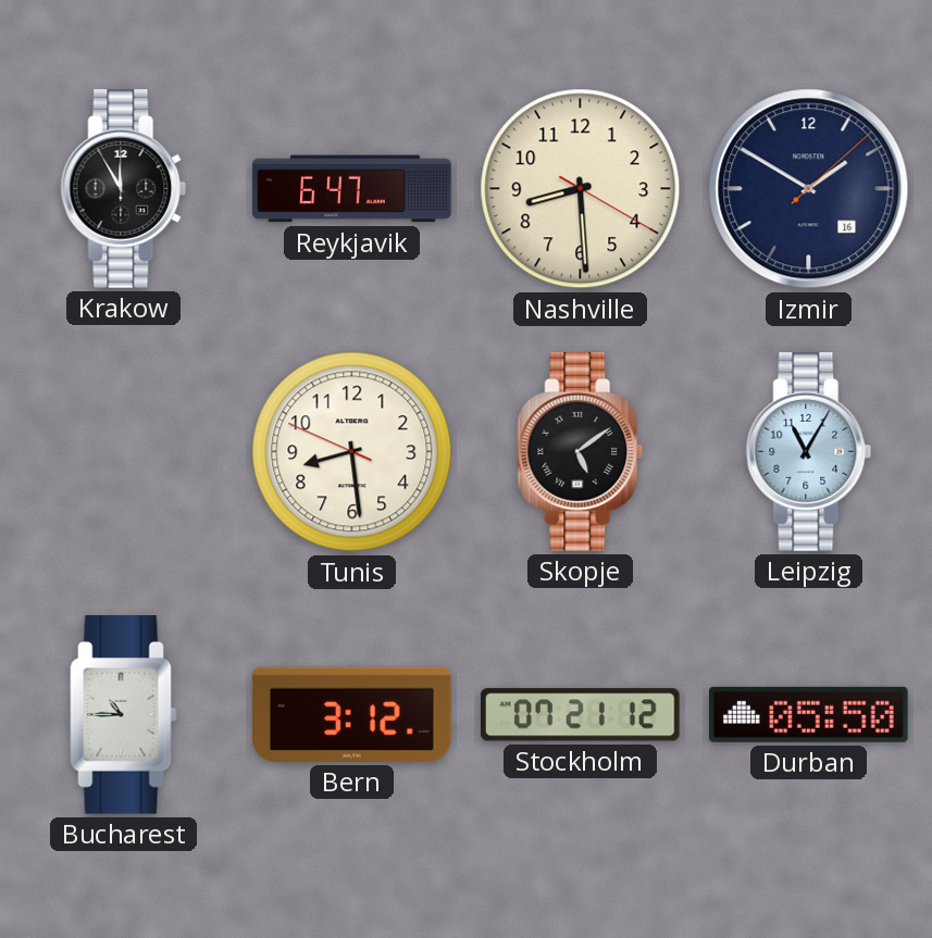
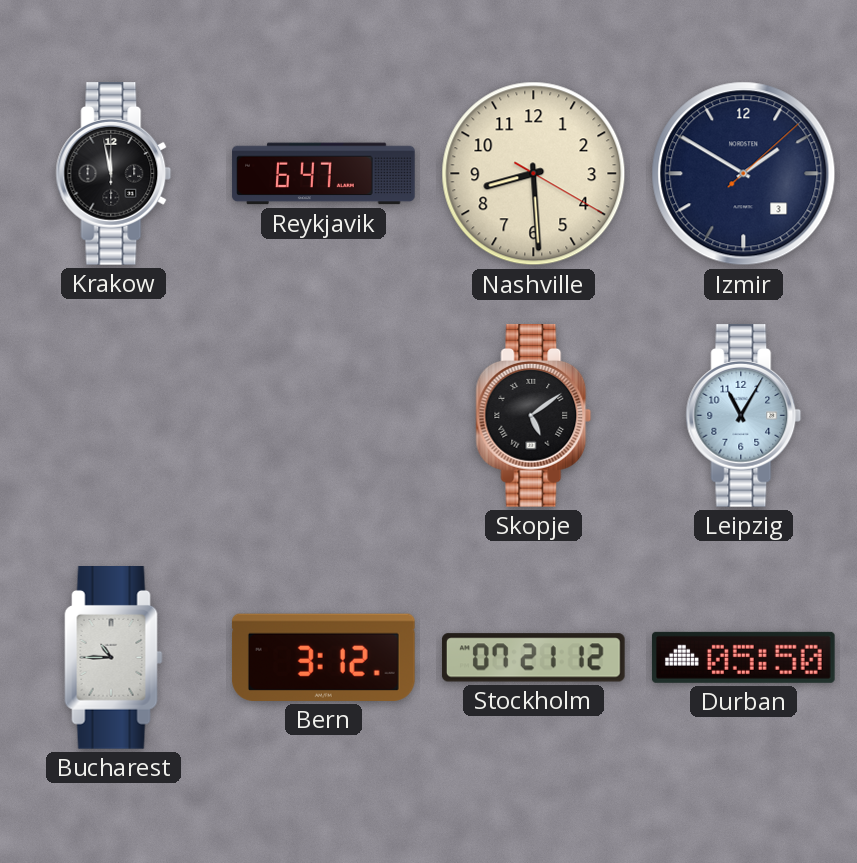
Krakow: 11:55 -> 11:58 (114, 174)
Izmir date: 16 -> 3 (744, 174)
Tunis: 8:28 -> none (352, 452)
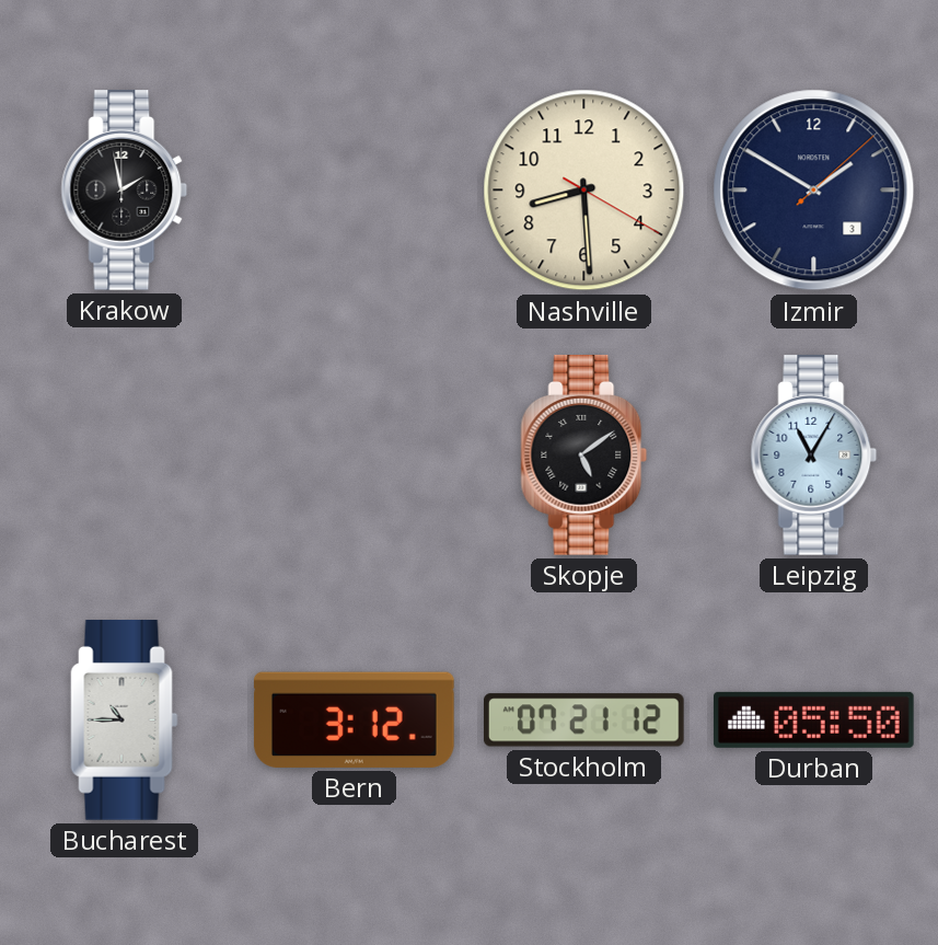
Krakow: 11:58 -> 1:58 (125, 191)
Reykjavik: 6:47 -> none (324, 174)
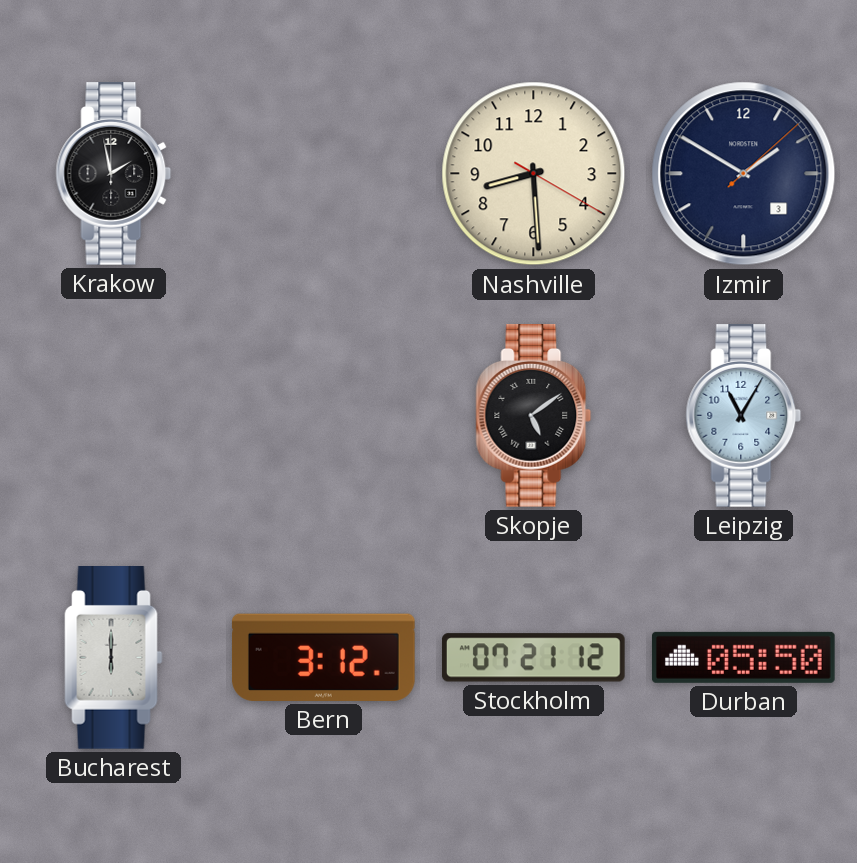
Bucharest: 10:45 -> 6:00 (114, 658)
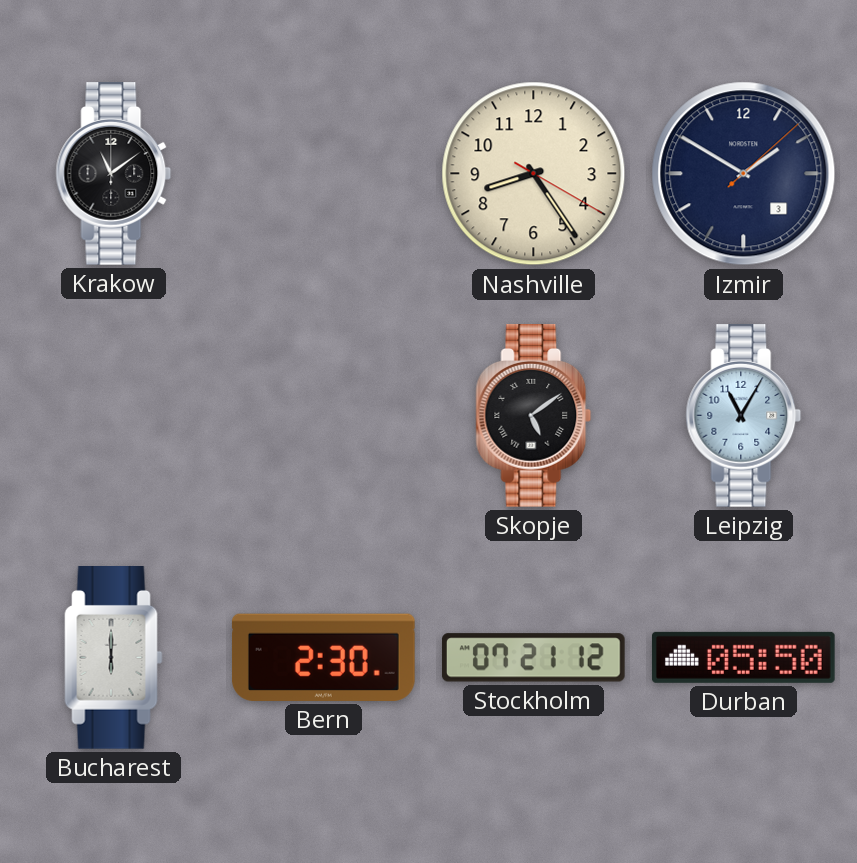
Krakow: 1:58 -> 11:09 (114, 174)
Nashville: 8:29 -> 8:24 (534, 174)
Bern: 3:12 -> 2:30 (323, 657)
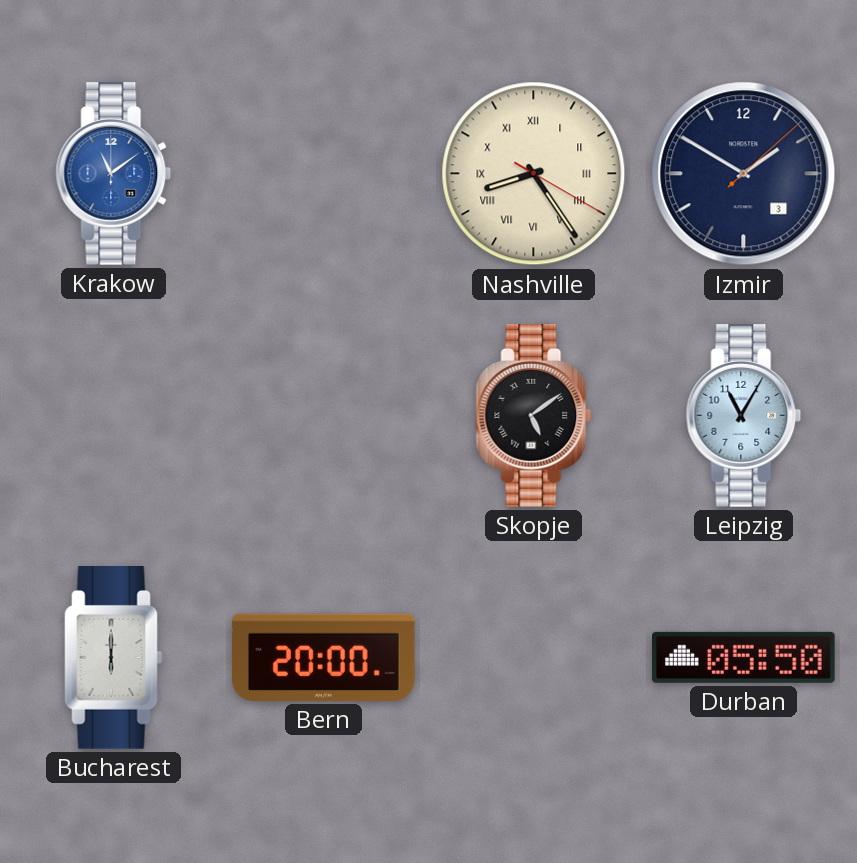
Krakow dial: black -> blue (114, 174)
Nashville numerals: Arabic -> Roman (534, 174)
Bern: 2:30 -> 20:00 (323, 657)
Stockholm: 07:21 -> none (534, 658)
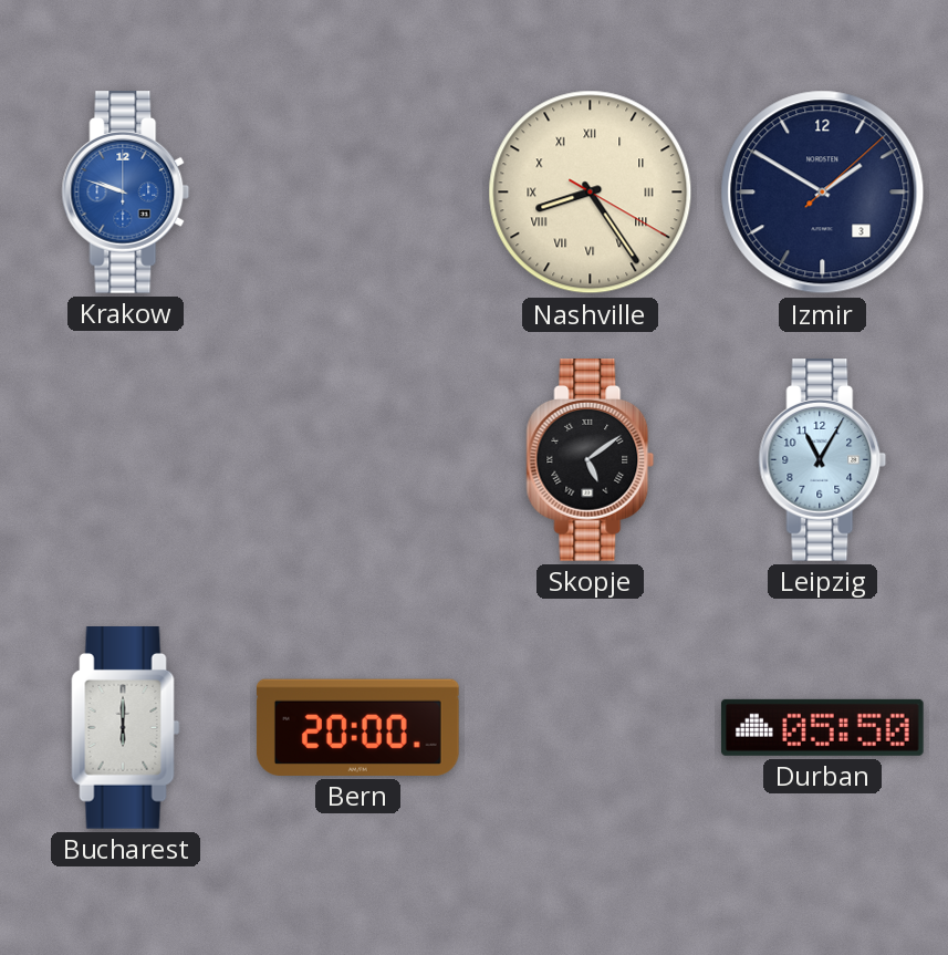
Krakow: 11:09 -> 9:48 (126, 193)
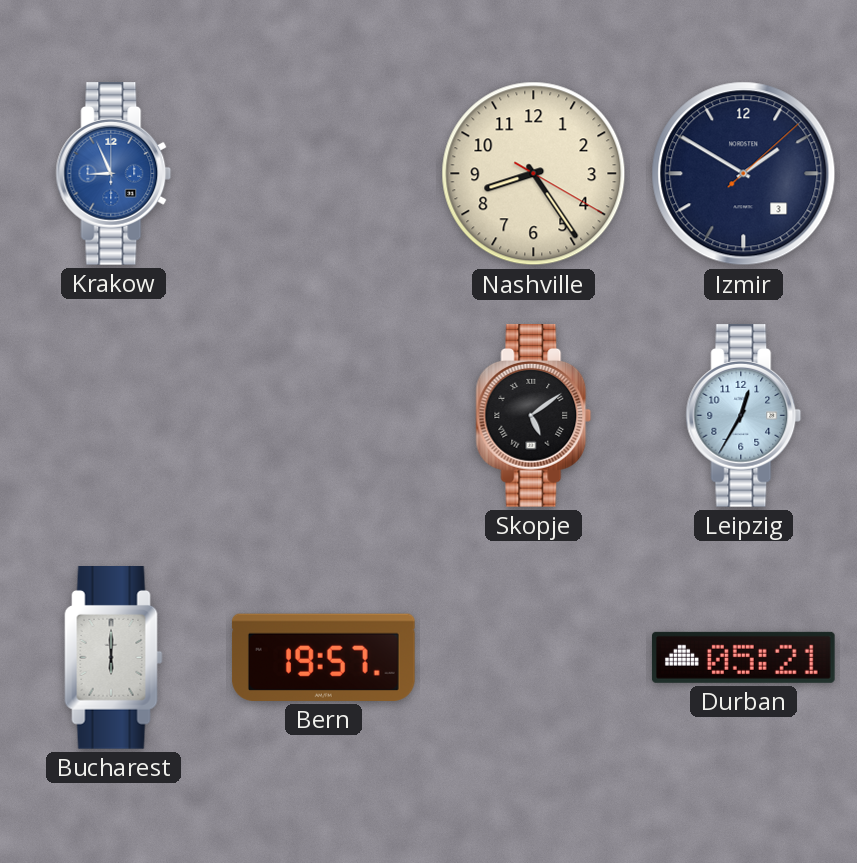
Krakow: 9:48 -> 8:56 (114, 174)
Nashville numerals: Roman -> Arabic (534, 174)
Leipzig: 11:05 -> 12:35 (744, 416)
Bern: 20:00 -> 19:57 (323, 657)
Durban: 05:50 -> 05:21 (744, 657)
